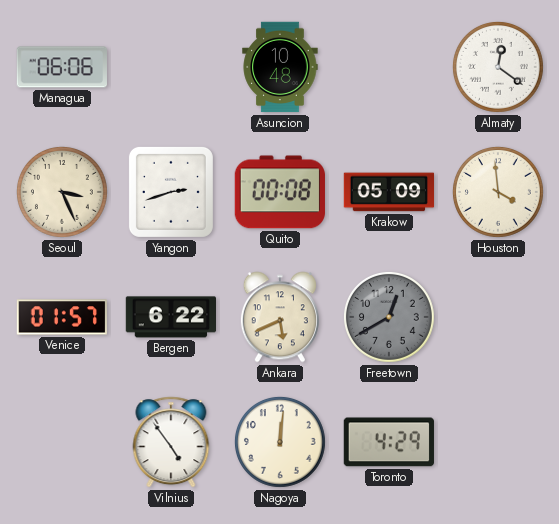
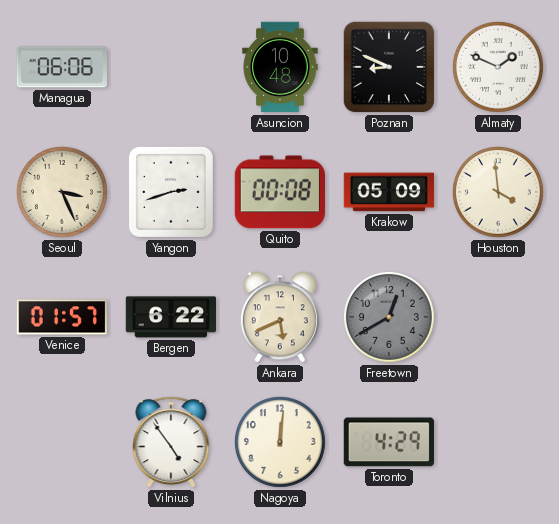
Poznan: none -> 8:49 (389, 67)
Almaty: 12:21 -> 1:49 (498, 67)
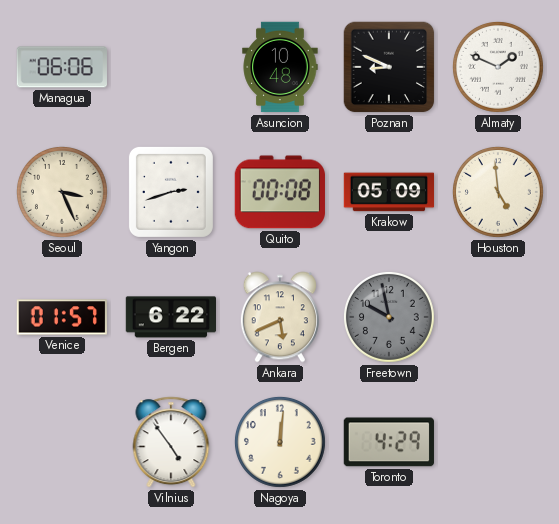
Houston: 3:59 -> 4:59 (498, 192)
Freetown: 12:40 -> 9:58 (389, 317)
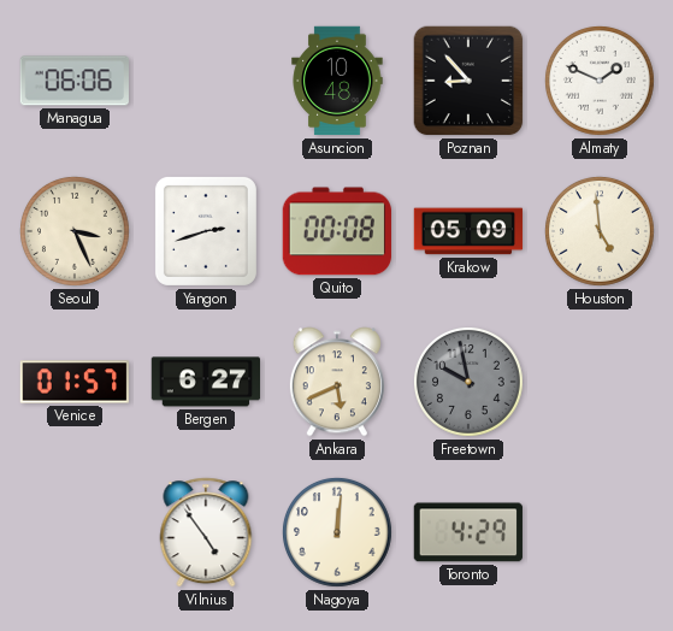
Poznan: 8:49 -> 8:53 (468, 81)
Bergen: 6:22 -> 6:27 (206, 382)
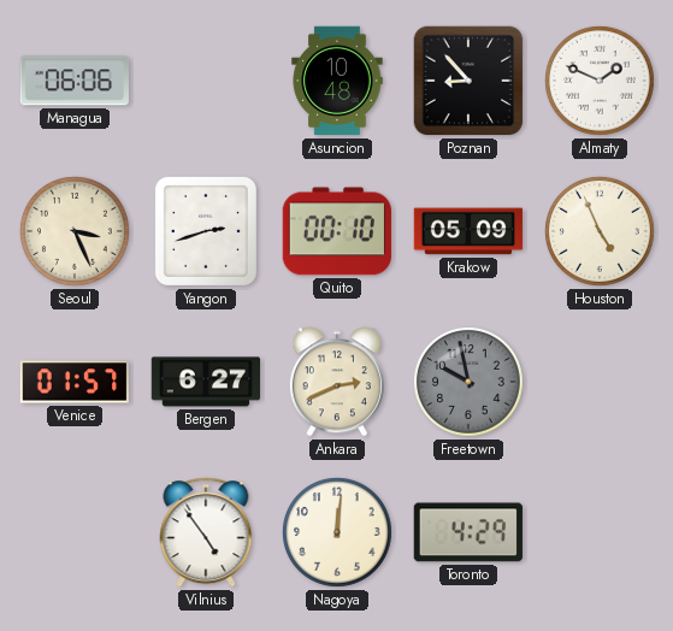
Quito: 00:08 -> 00:10 (337, 231)
Houston: 4:59 -> 4:56 (600, 231)
Ankara: 5:41 -> 2:41 (337, 382)
